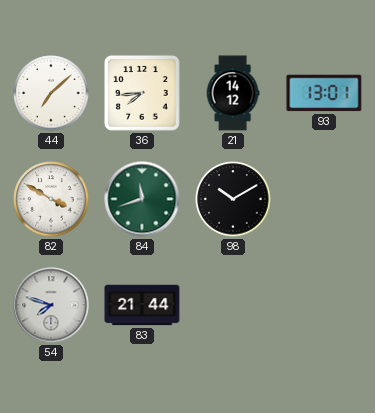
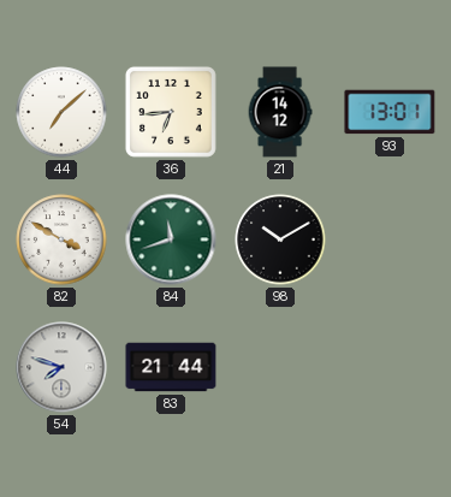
36: 7:44 -> 6:44 (171, 112)
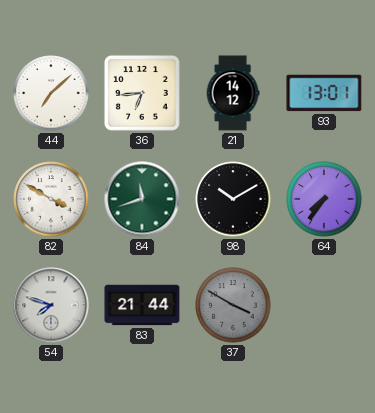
64: none -> 7:36 (324, 199)
37: none -> 3:50 (233, 305)
